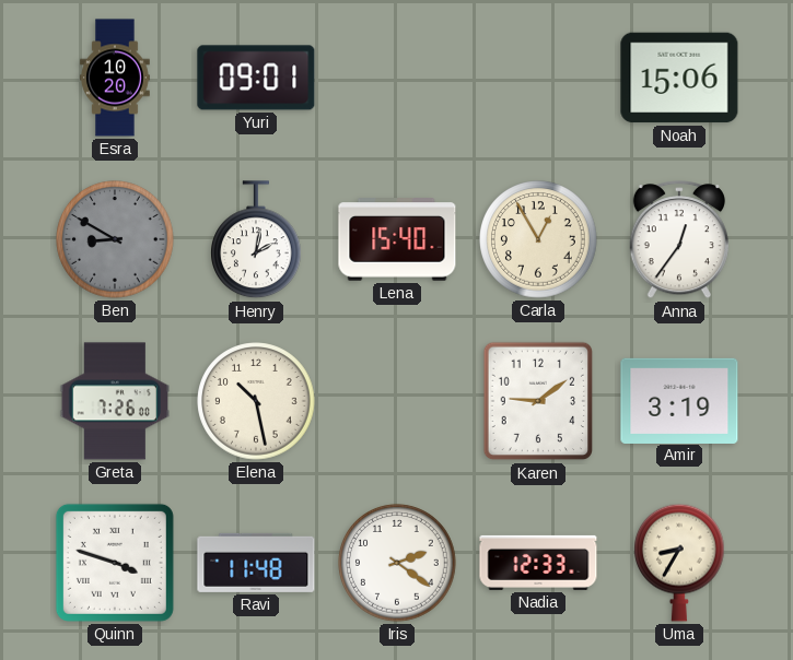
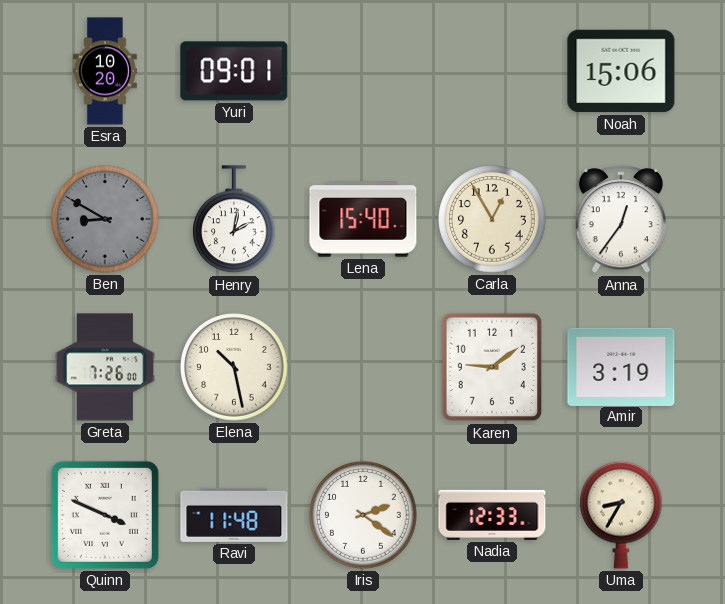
Quinn: 3:48 -> 3:49 (105, 515)
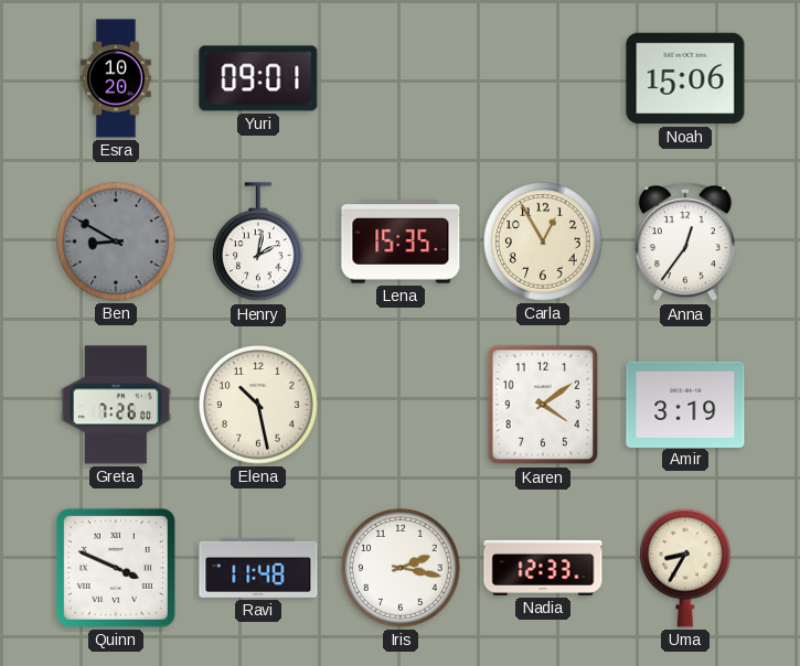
Lena: 15:40 -> 15:35 (401, 241)
Karen: 9:09 -> 4:09 (542, 405)
Iris: 2:21 -> 2:17 (401, 568)
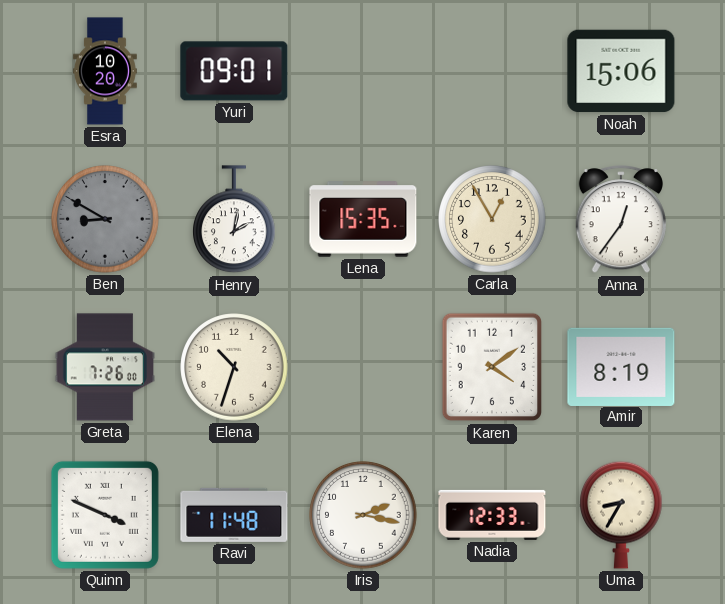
Elena: 10:28 -> 10:33 (234, 367)
Amir: 3:19 -> 8:19 (621, 366)
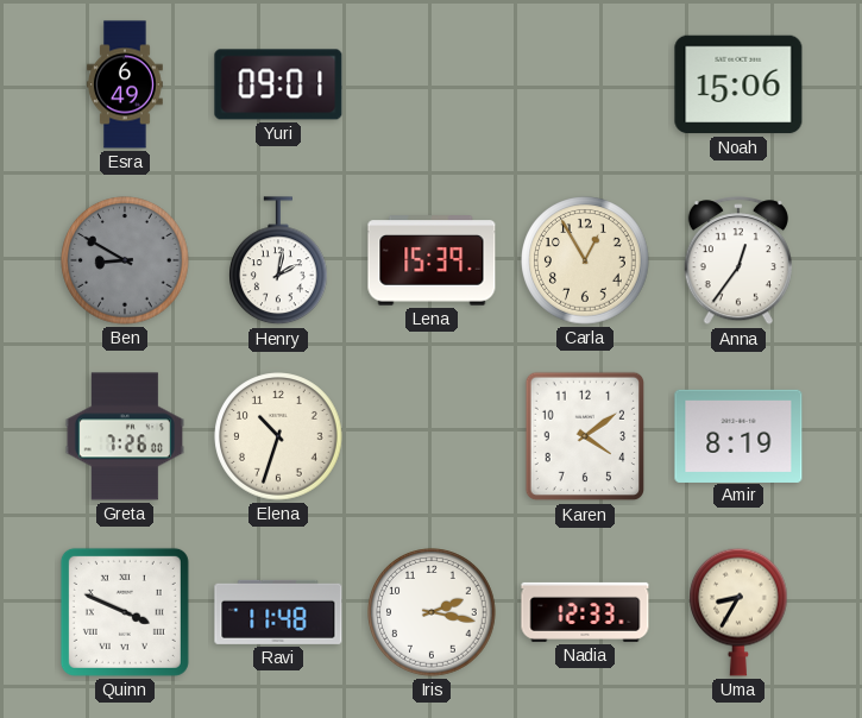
Esra: 10:20 -> 6:49 (126, 84)
Lena: 15:35 -> 15:39 (432, 260)
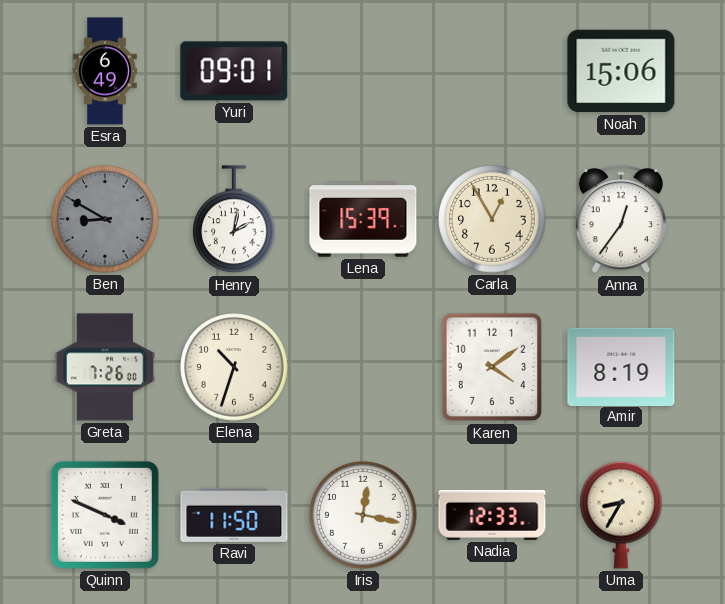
Ravi: 11:48 -> 11:50 (234, 515)
Iris: 2:17 -> 12:17 (363, 515)
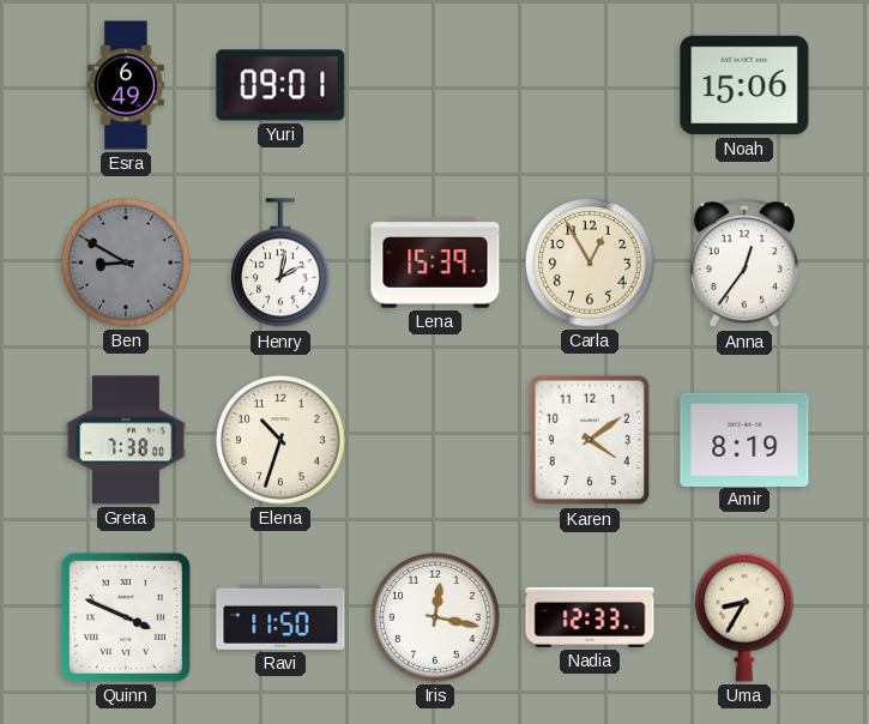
Greta: 7:26 -> 7:38 (125, 440)
